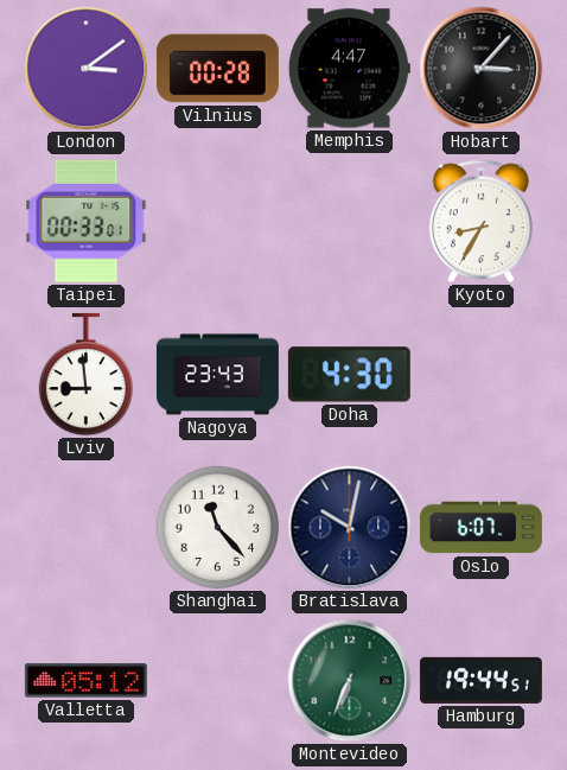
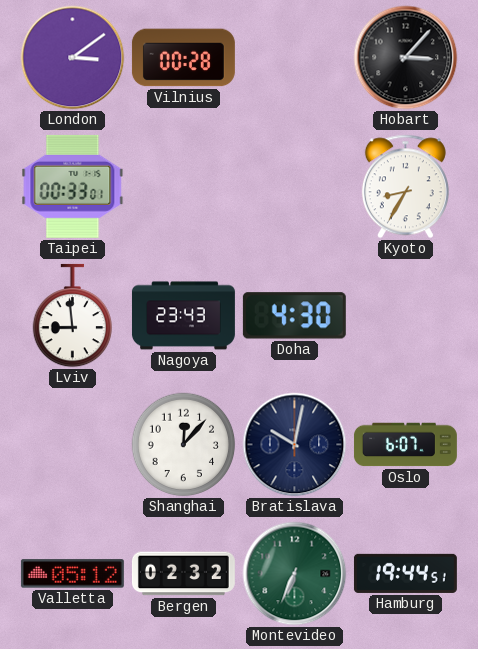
Memphis: 4:47 -> none (349, 69)
Shanghai: 11:23 -> 12:07 (184, 445)
Bergen: none -> 02:32 (183, 574)
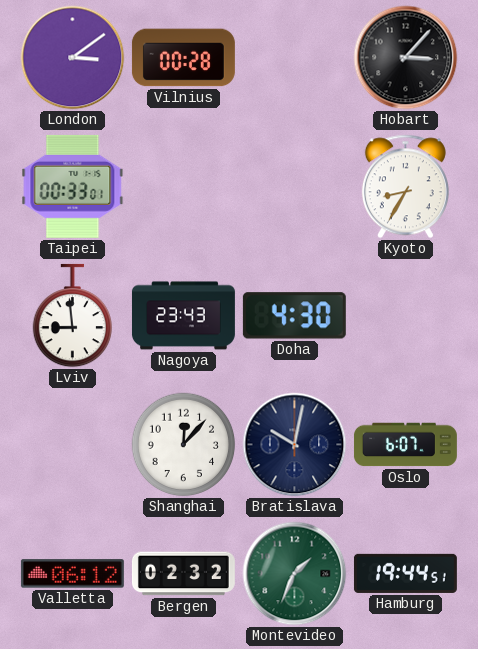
Valletta: 05:12 -> 06:12 (72, 574)
Montevideo: 6:34 -> 1:34 (295, 574)
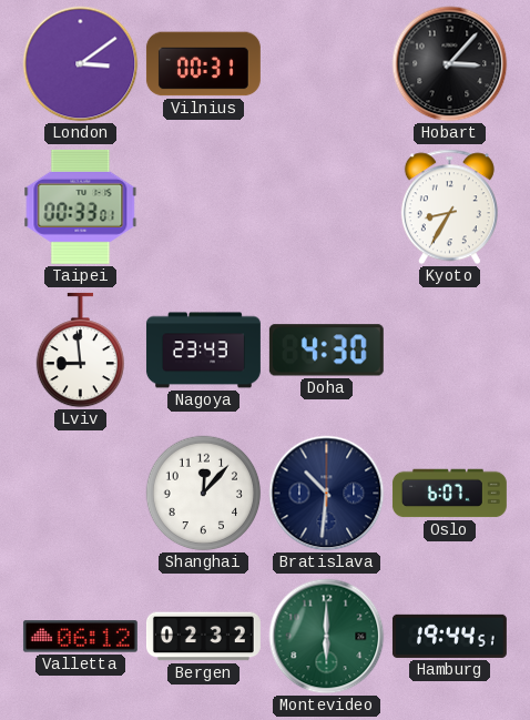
Vilnius: 00:28 -> 00:31 (203, 64)
Bratislava: 10:02 -> 10:31 (327, 494)
Montevideo: 1:34 -> 6:00 (327, 637)
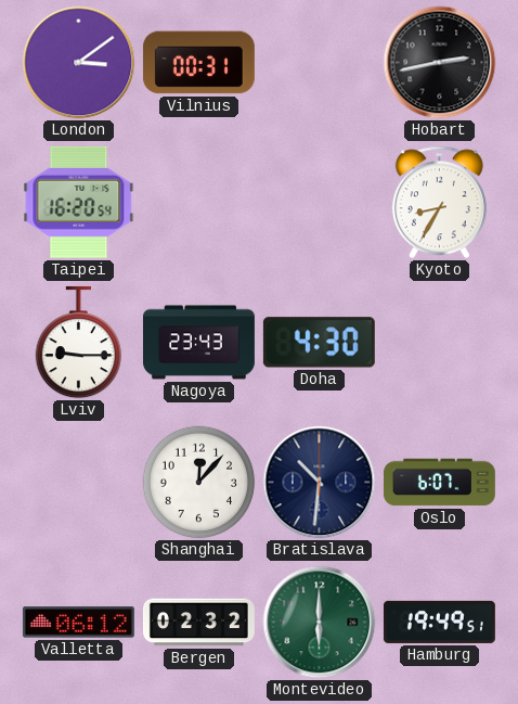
Hobart: 3:07 -> 2:43 (440, 63)
Taipei: 00:33 -> 16:20 (79, 202)
Lviv: 8:59 -> 9:15 (78, 343)
Hamburg: 19:44 -> 19:49 (439, 622)
